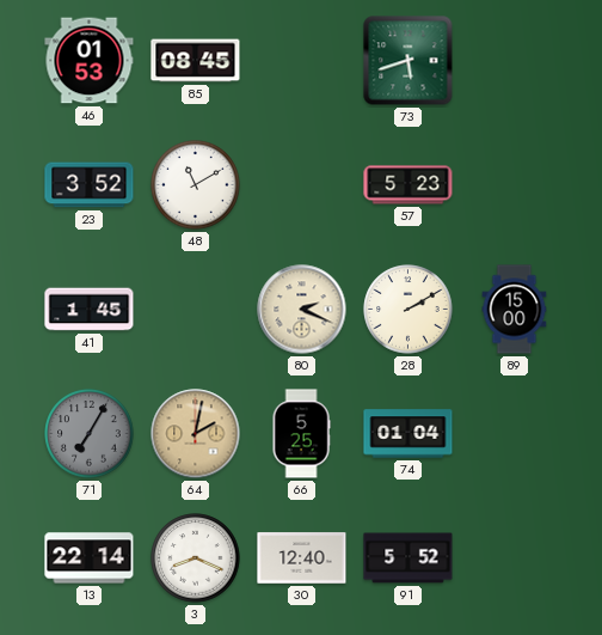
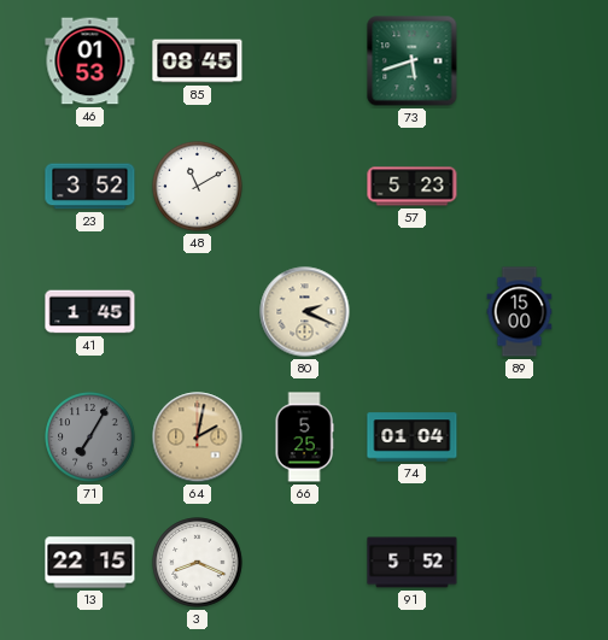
28: 2:10 -> none (408, 310)
13: 22:14 -> 22:15 (90, 563)
30: 12:40 -> none (302, 558)
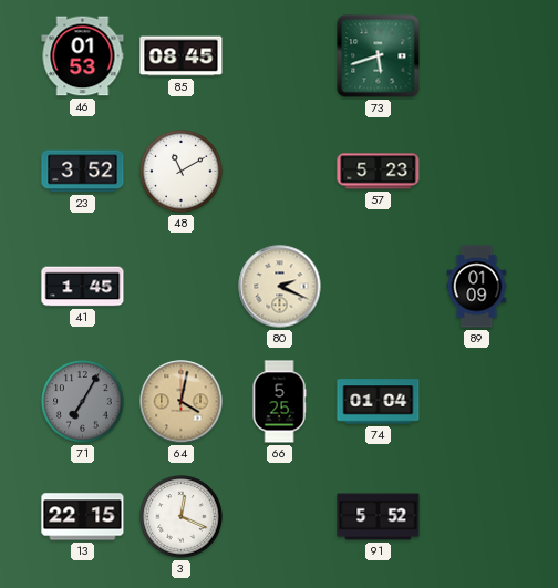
89: 15:00 -> 01:09 (477, 287)
64: 2:02 -> 4:02 (182, 402)
3: 8:19 -> 12:19 (182, 517)
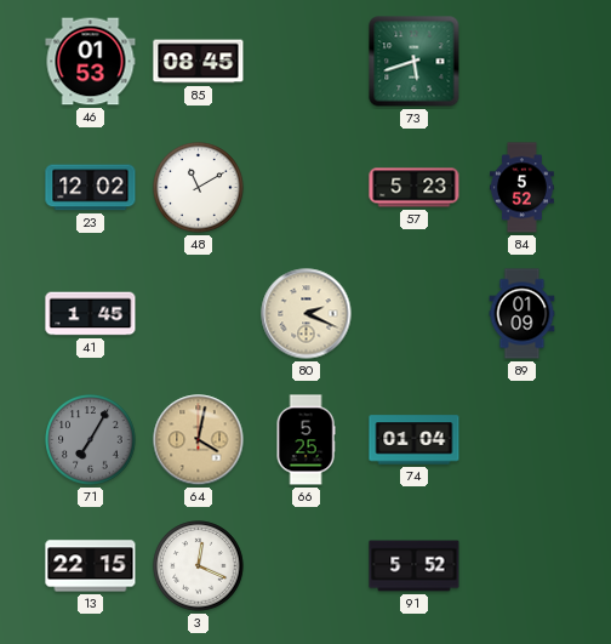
23: 3:52 -> 12:02 (91, 188)
84: none -> 5:52 (521, 188)
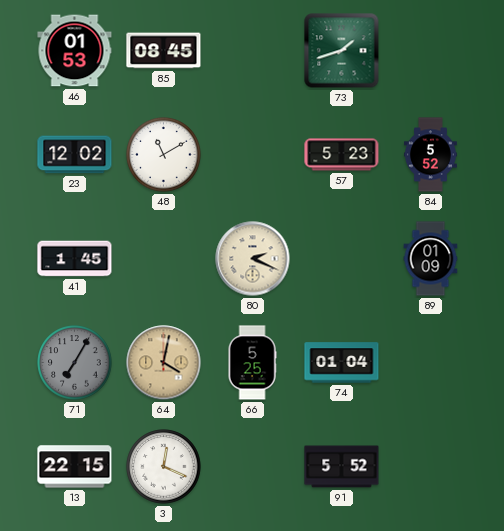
73: 5:42 -> 1:42 (342, 51)
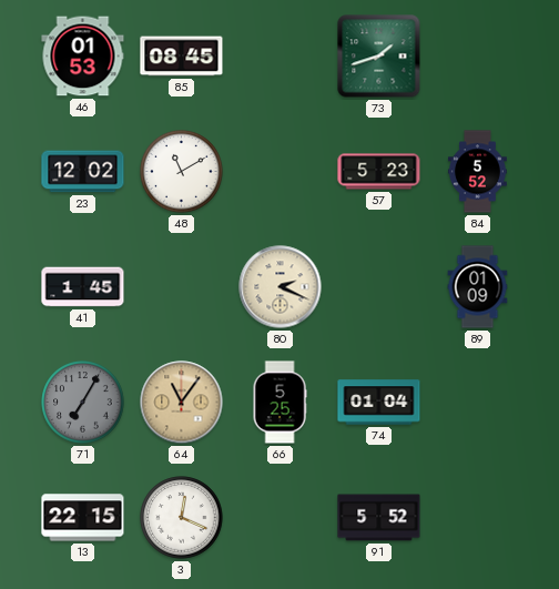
64: 4:02 -> 11:06 (182, 403)
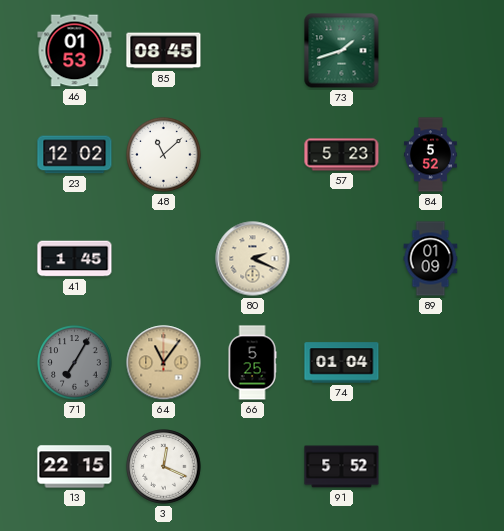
48: 11:10 -> 11:08 (164, 155)
